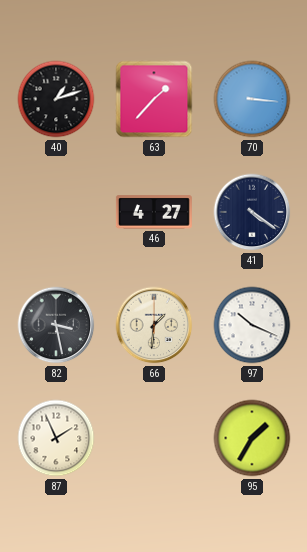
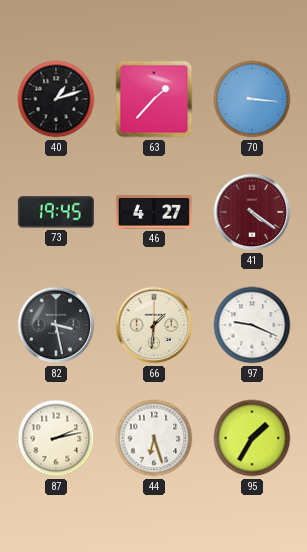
73: none -> 19:45 (56, 212)
41 dial: navy -> burgundy (252, 212)
97: 10:19 -> 9:19 (252, 325)
87: 1:56 -> 2:13 (56, 438)
44: none -> 6:27 (154, 438)
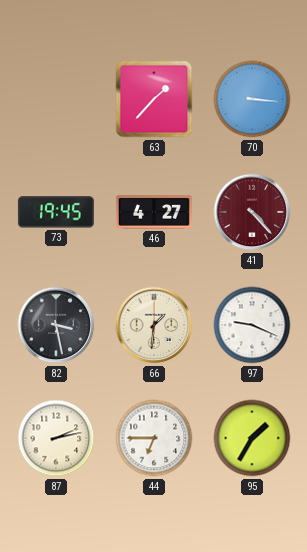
40: 1:12 -> none (56, 99)
41: 4:21 -> 4:23 (252, 212)
44: 6:27 -> 6:45 (154, 438)
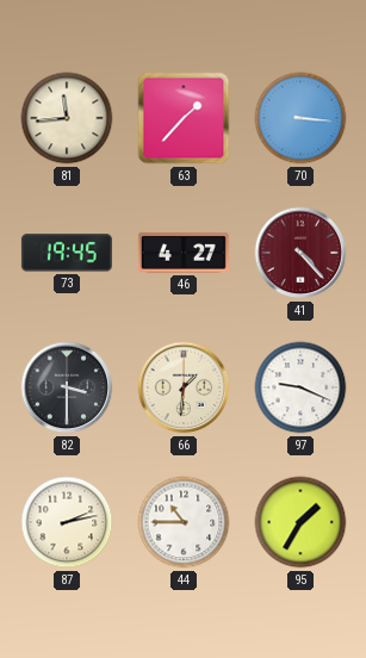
81: none -> 11:44 (67, 118)
82: 3:28 -> 3:30 (67, 387)
44: 6:45 -> 10:45 (184, 522)
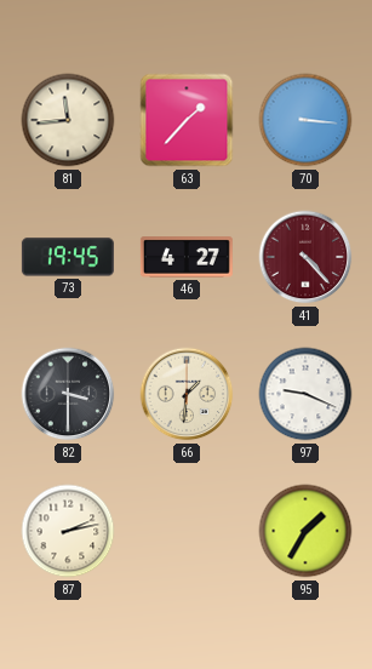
44: 10:45 -> none (184, 522)
